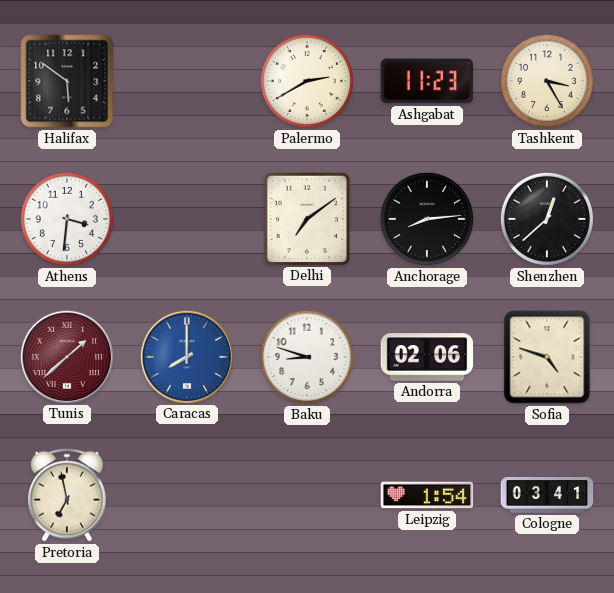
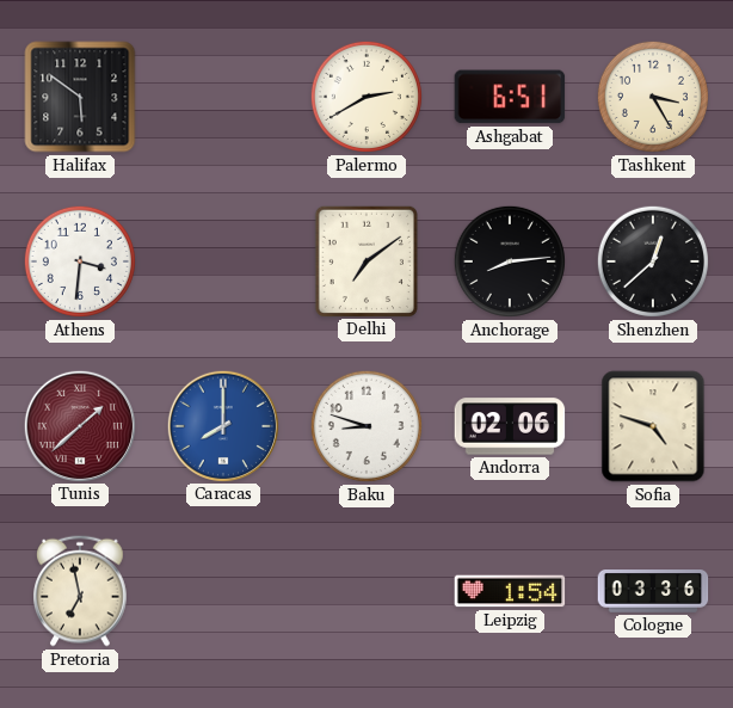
Ashgabat: 11:23 -> 6:51 (510, 97)
Cologne: 03:41 -> 03:36 (653, 592)
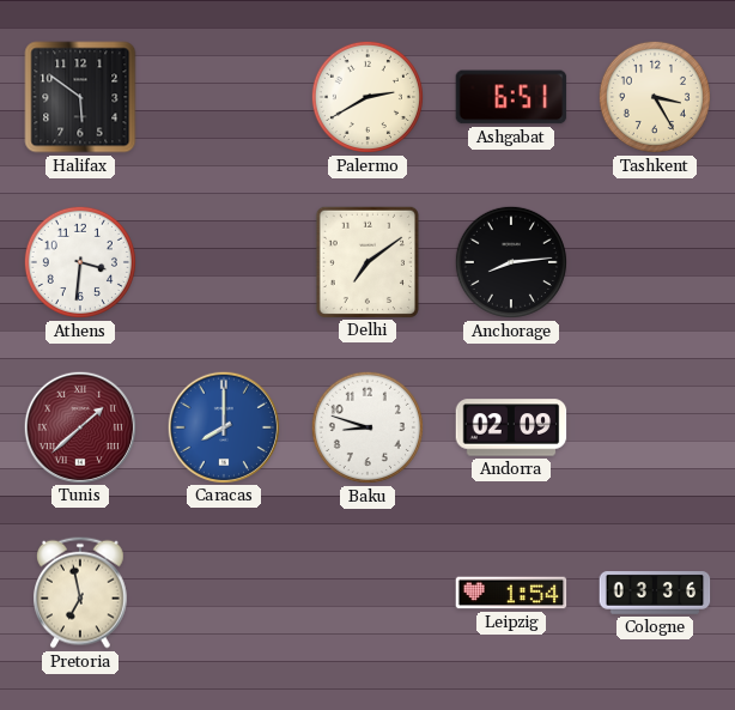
Shenzhen: 12:38 -> none (653, 261)
Andorra: 02:06 -> 02:09 (511, 427)
Sofia: 4:48 -> none (653, 426)
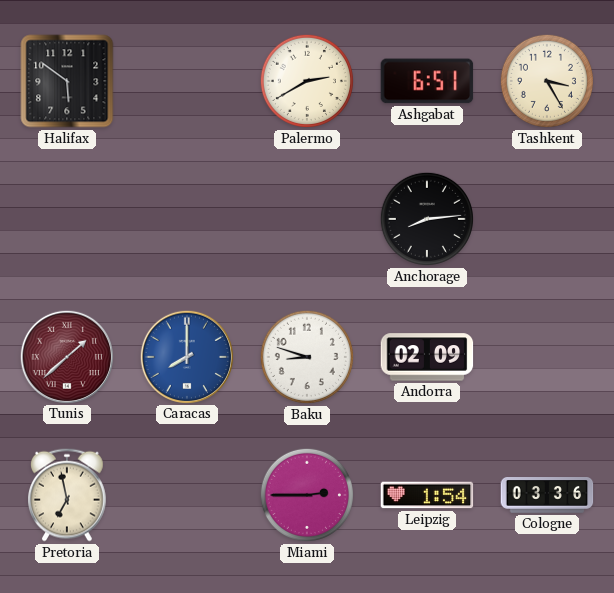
Athens: 3:31 -> none (80, 262)
Delhi: 7:09 -> none (367, 261)
Miami: none -> 2:45 (307, 495)
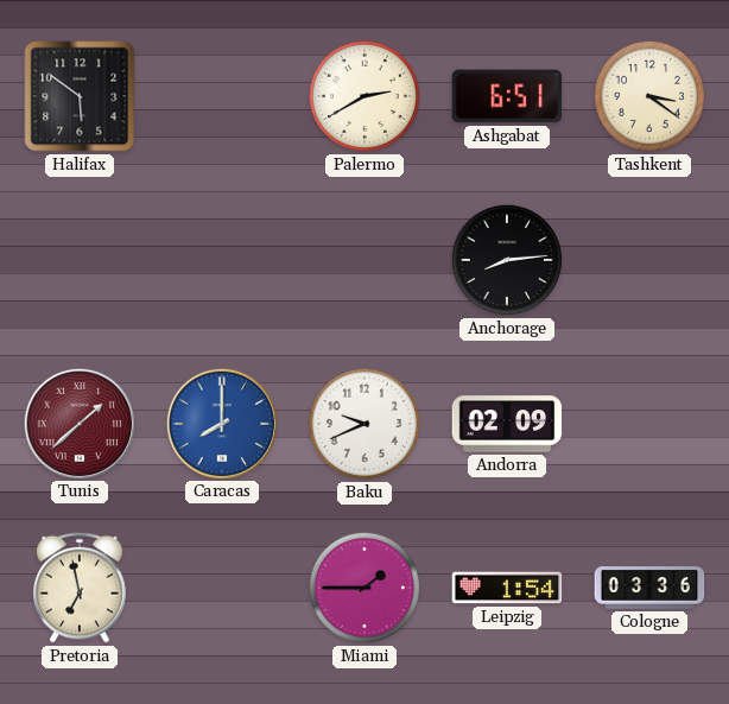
Tashkent: 3:25 -> 3:21 (649, 96)
Baku: 8:48 -> 9:41 (364, 424)
Miami: 2:45 -> 1:45 (364, 588)
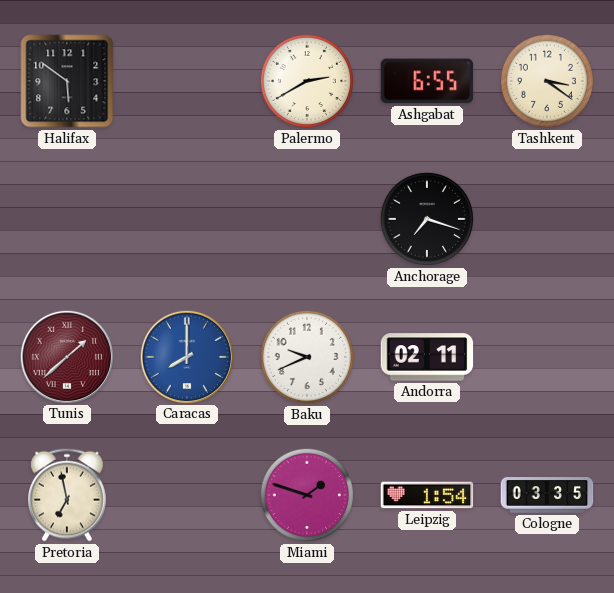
Ashgabat: 6:51 -> 6:55 (427, 81)
Anchorage: 8:14 -> 7:18 (427, 219)
Andorra: 02:09 -> 02:11 (427, 357)
Miami: 1:45 -> 1:48 (307, 495)
Cologne: 03:36 -> 03:35 (547, 496)
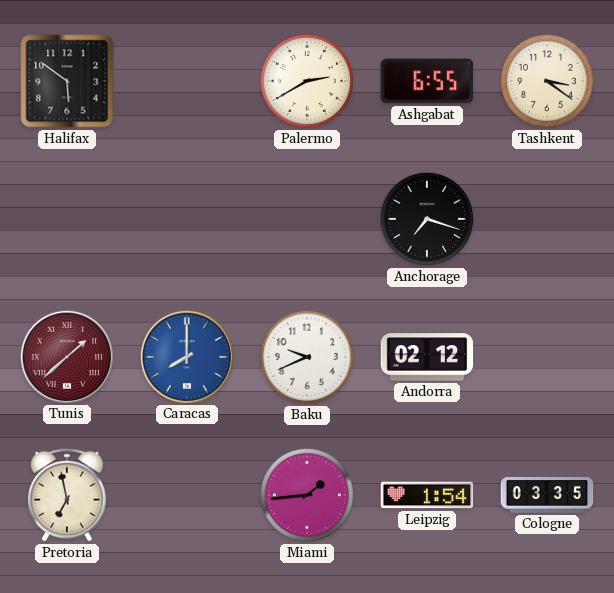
Andorra: 02:11 -> 02:12 (427, 357)
Miami: 1:48 -> 1:44 (307, 495)
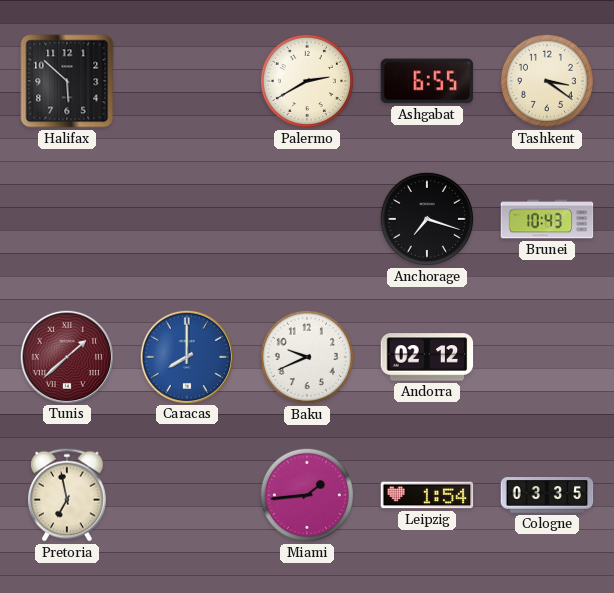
Halifax: 5:51 -> 5:52 (67, 81)
Brunei: none -> 10:43 (547, 219)
